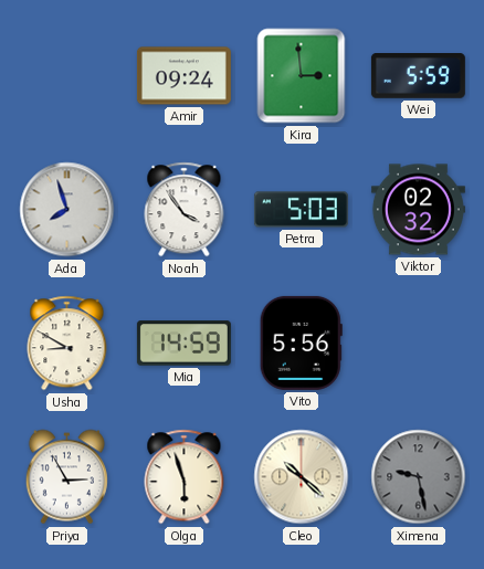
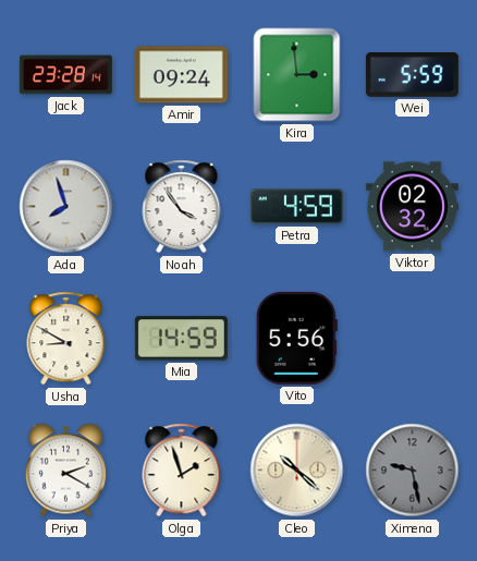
Jack: none -> 23:28 (65, 75)
Petra: 5:03 -> 4:59 (296, 207)
Priya: 2:55 -> 2:20 (65, 471)
Olga: 5:57 -> 1:57 (182, 471)
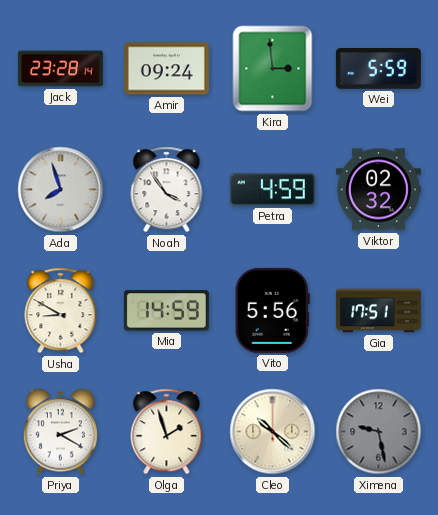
Gia: none -> 17:51 (378, 311)
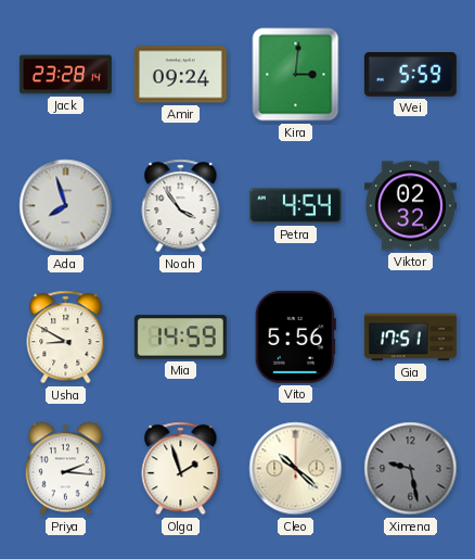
Kira: 2:59 -> 3:01 (296, 75)
Petra: 4:59 -> 4:54 (295, 206)
Priya: 2:20 -> 2:16 (65, 469)
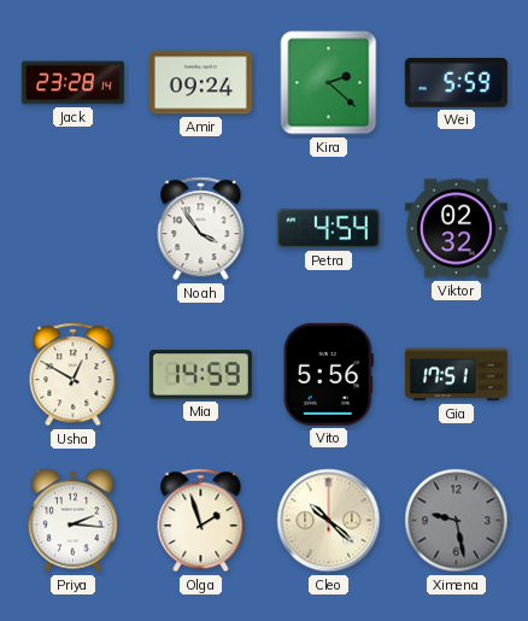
Kira: 3:01 -> 2:22 (329, 83)
Ada: 7:57 -> none (66, 206)
Usha: 8:50 -> 12:50 (74, 375)
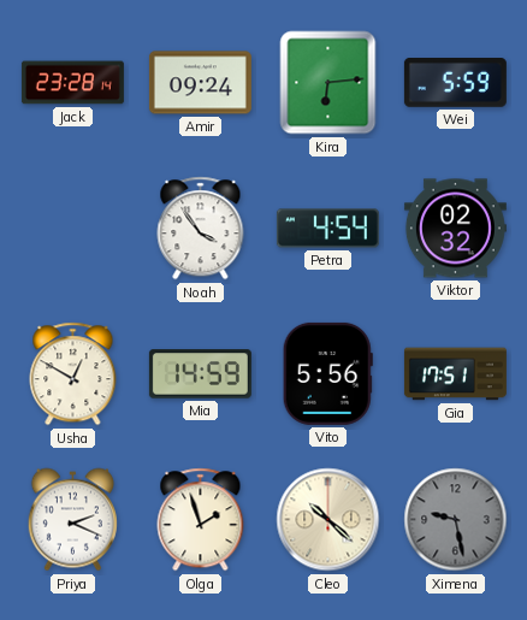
Kira: 2:22 -> 6:14 (328, 83)
Priya: 2:16 -> 2:19 (72, 520)
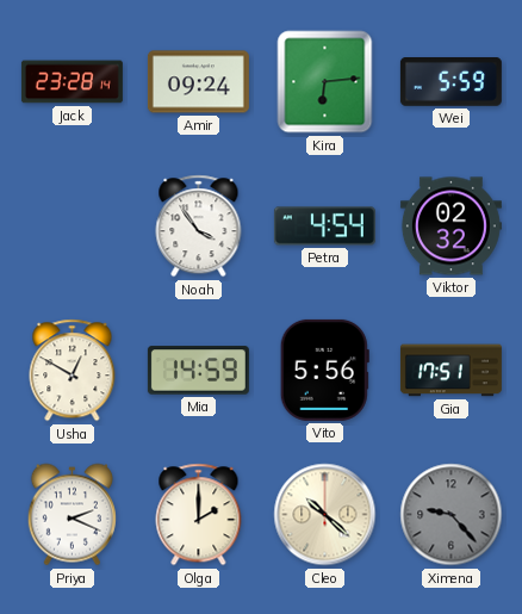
Olga: 1:57 -> 2:00 (199, 515)
Ximena: 9:28 -> 9:23 (452, 515)
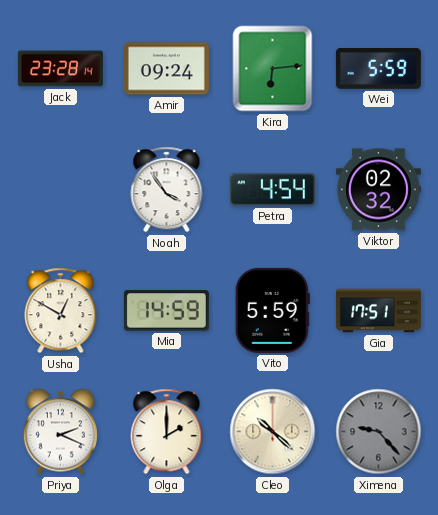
Vito: 5:56 -> 5:59 (272, 310)
